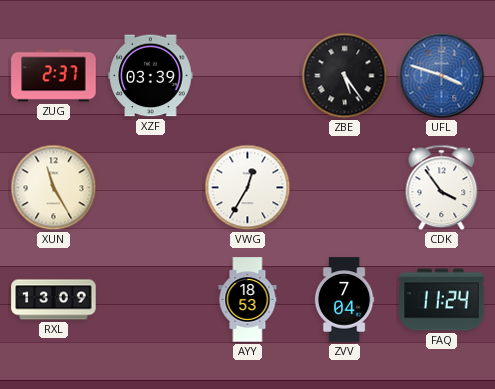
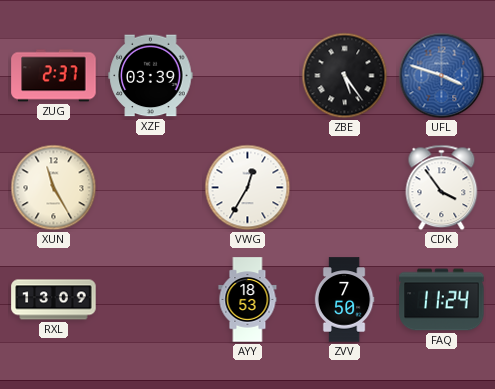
ZVV: 7:04 -> 7:50 (344, 300)
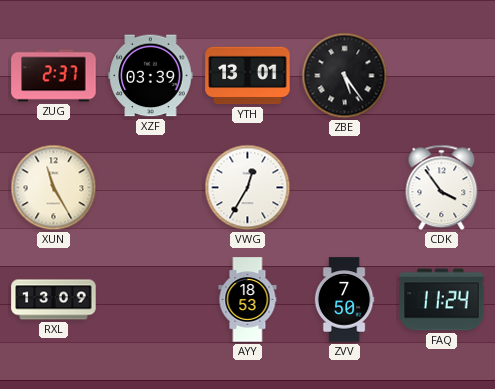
YTH: none -> 13:01 (248, 76)
UFL: 3:48 -> none (442, 76)
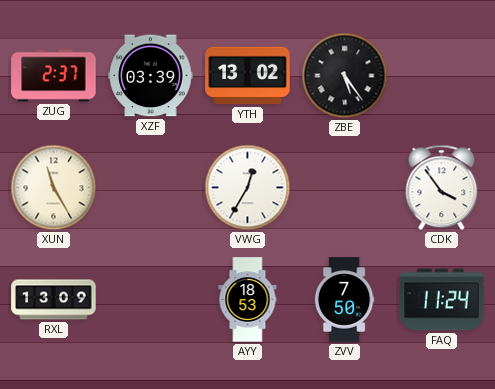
YTH: 13:01 -> 13:02 (248, 76)
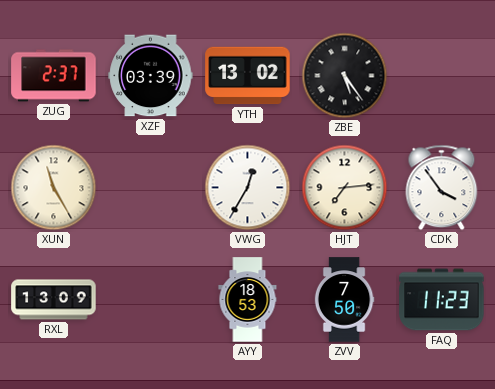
HJT: none -> 7:14 (345, 188)
FAQ: 11:24 -> 11:23 (442, 300)
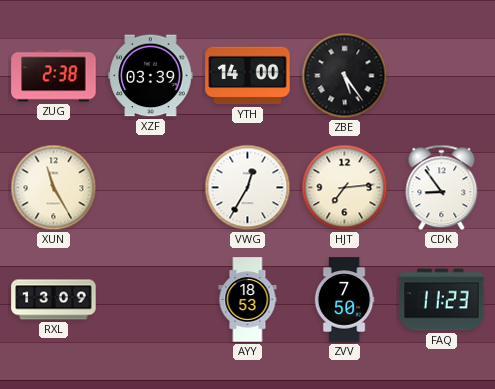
ZUG: 2:37 -> 2:38 (54, 76)
YTH: 13:02 -> 14:00 (248, 76)
CDK: 3:54 -> 8:54 (442, 188)
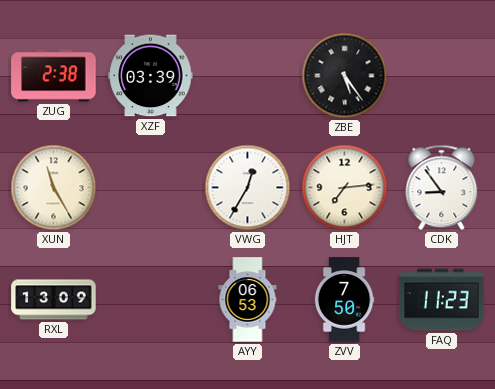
YTH: 14:00 -> none (248, 76)
AYY: 18:53 -> 06:53 (248, 300)
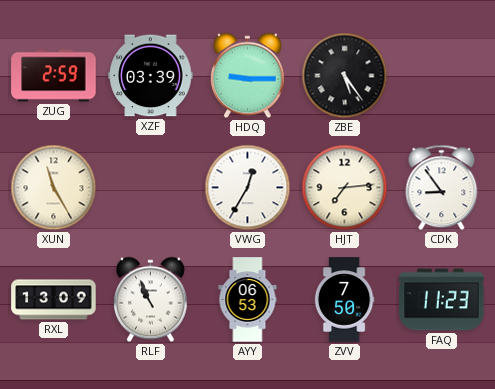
ZUG: 2:38 -> 2:59 (54, 76)
HDQ: none -> 9:15 (247, 76)
RLF: none -> 10:56 (150, 300)
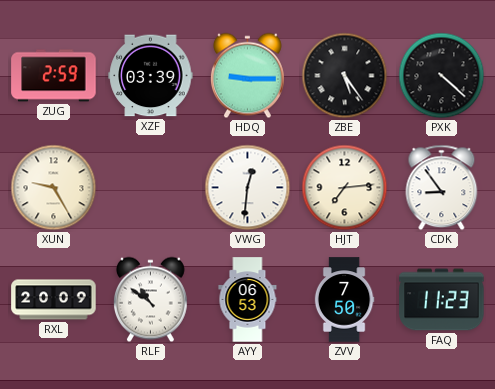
PXK: none -> 4:22 (442, 76)
XUN: 11:25 -> 9:25 (54, 188)
VWG: 12:35 -> 12:31 (248, 188)
RXL: 13:09 -> 20:09 (54, 300)
RLF: 10:56 -> 10:51 (150, 300)
